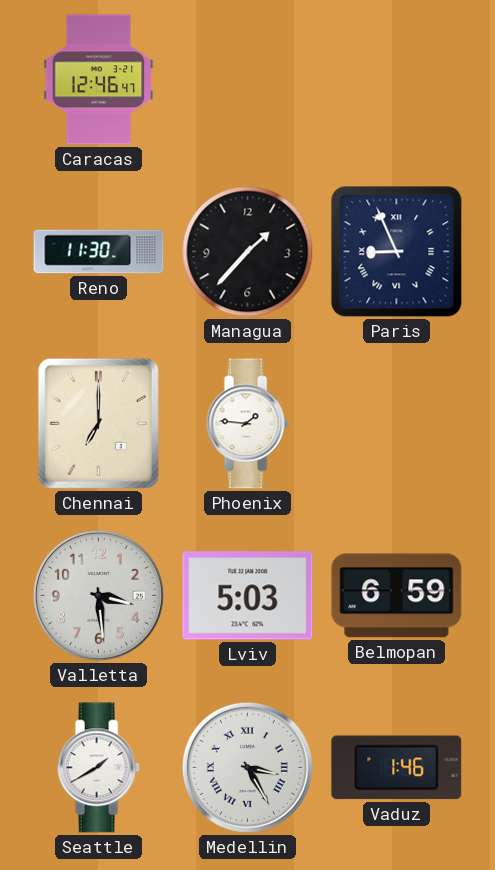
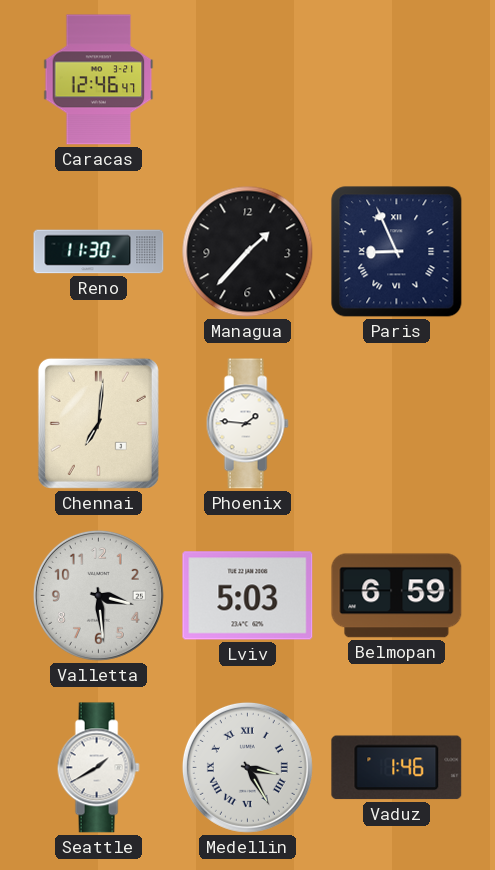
Chennai: 7:00 -> 7:01 (98, 423)
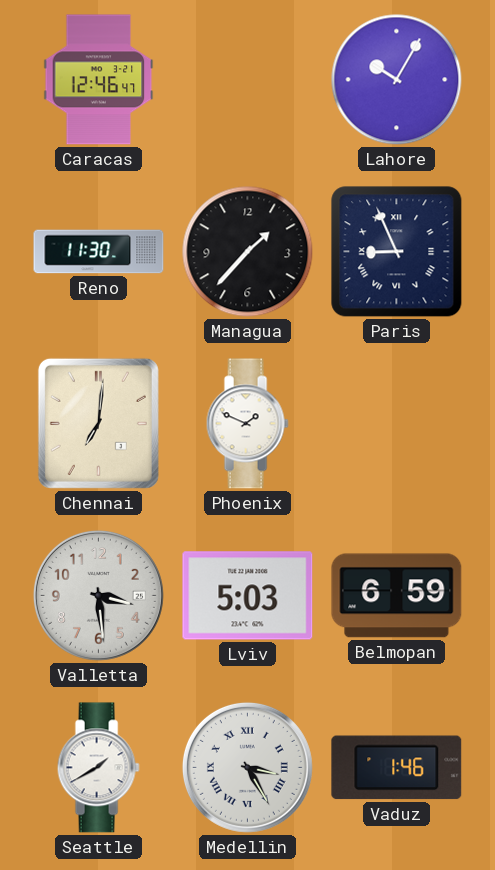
Lahore: none -> 10:05 (397, 80)
Phoenix: 1:46 -> 1:49 (247, 424)
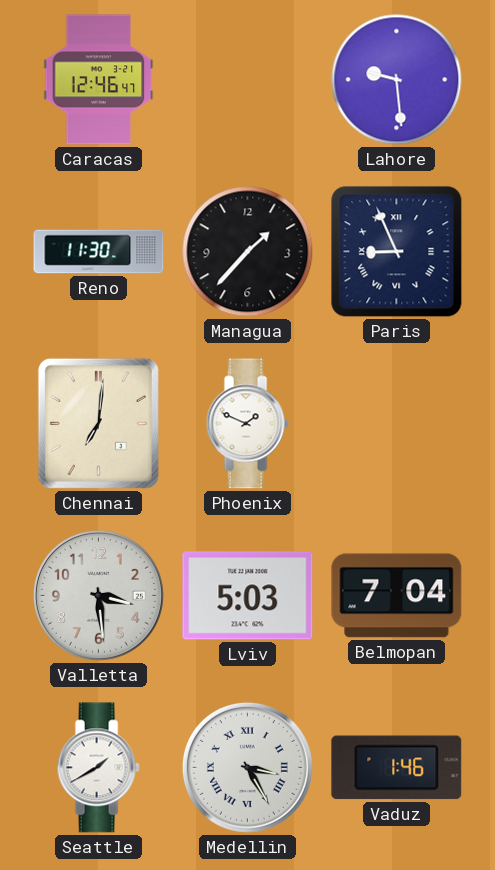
Lahore: 10:05 -> 9:29 (397, 80)
Belmopan: 6:59 -> 7:04 (397, 596)
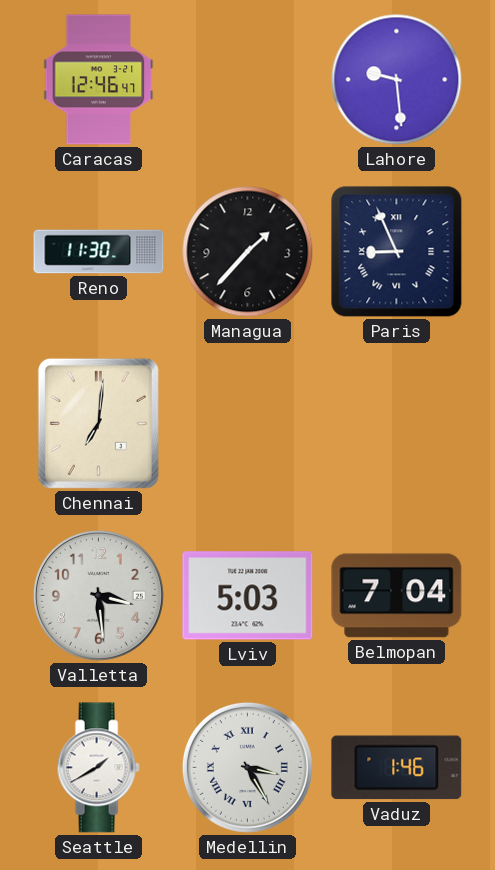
Phoenix: 1:49 -> none (247, 424)
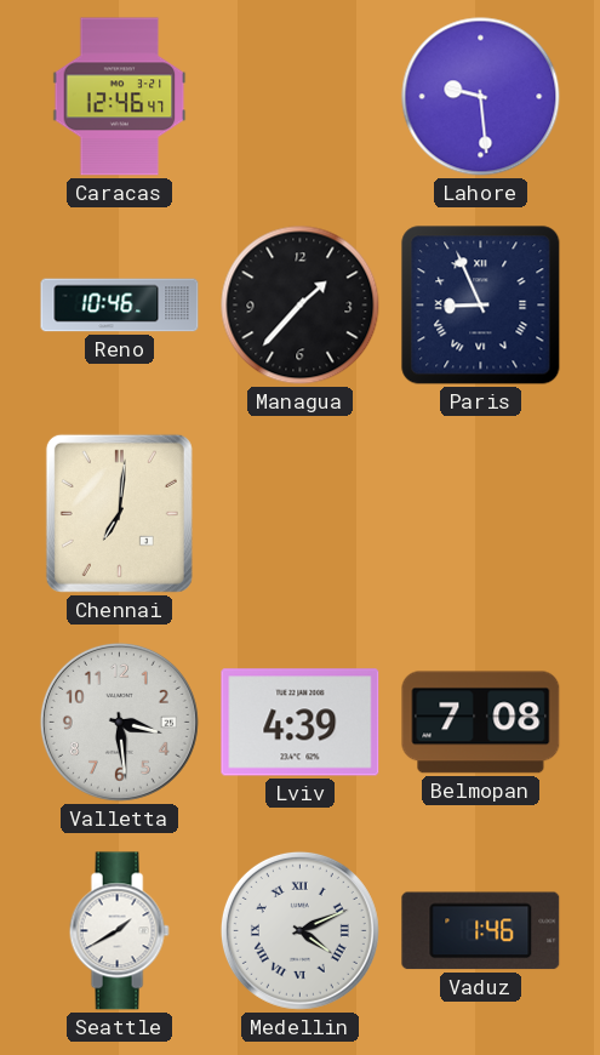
Reno: 11:30 -> 10:46 (120, 306)
Lviv: 5:03 -> 4:39 (301, 723)
Belmopan: 7:04 -> 7:08 (481, 723)
Medellin: 3:25 -> 4:11 (299, 930)
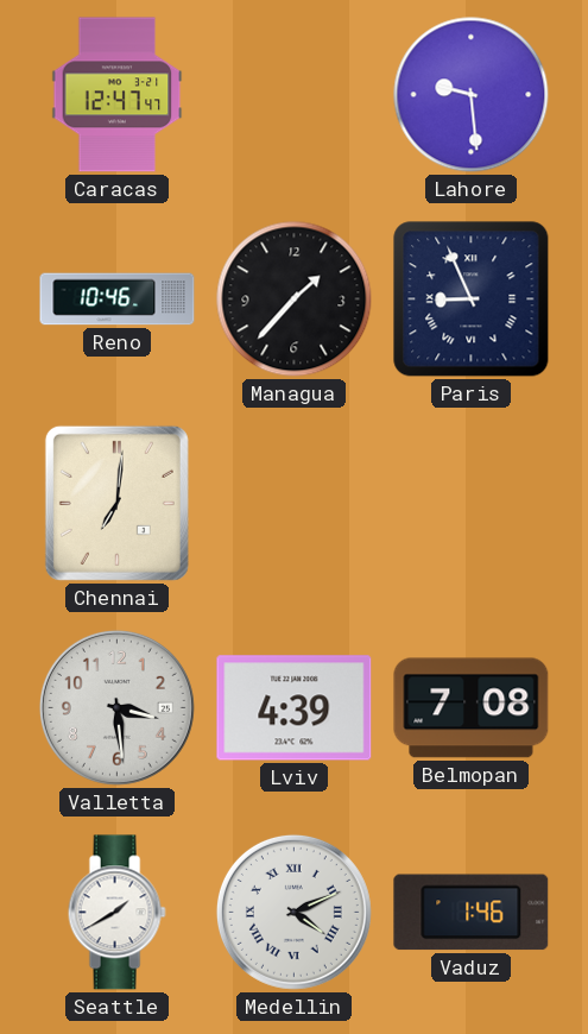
Caracas: 12:46 -> 12:47 (118, 95)
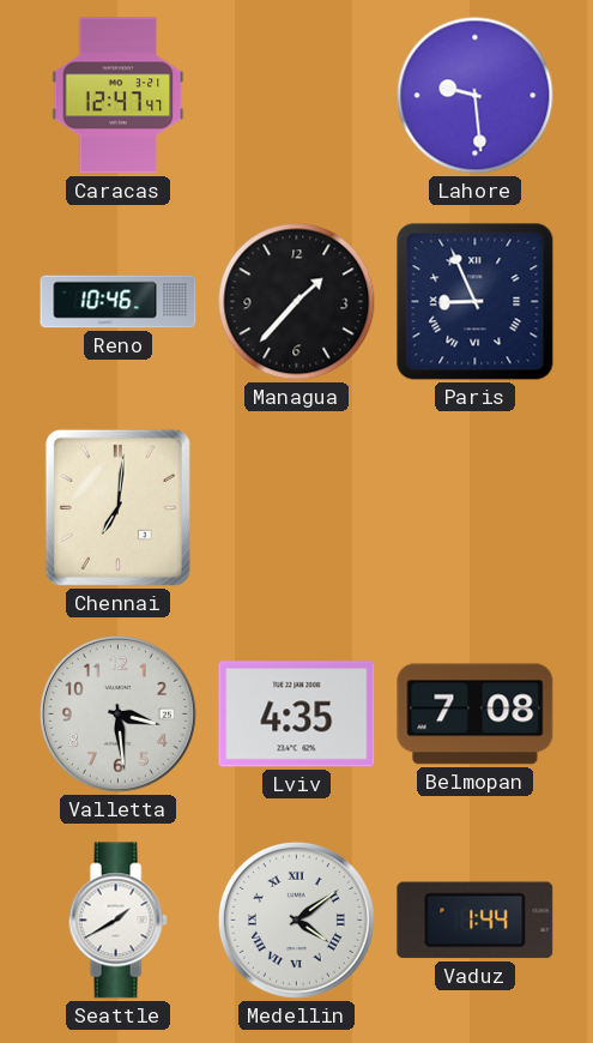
Lviv: 4:39 -> 4:35 (297, 715)
Medellin: 4:11 -> 4:09 (296, 920)
Vaduz: 1:46 -> 1:44 (476, 921)
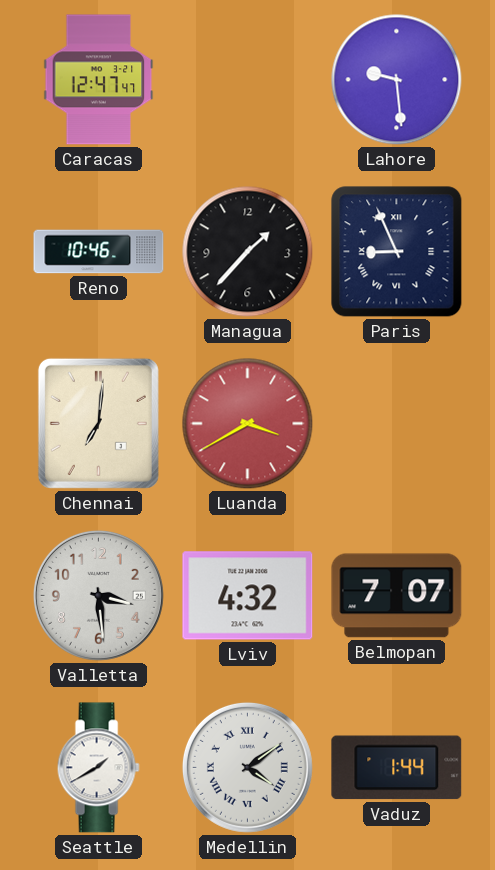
Luanda: none -> 3:40 (248, 424)
Lviv: 4:35 -> 4:32 (248, 596)
Belmopan: 7:08 -> 7:07 (397, 596)
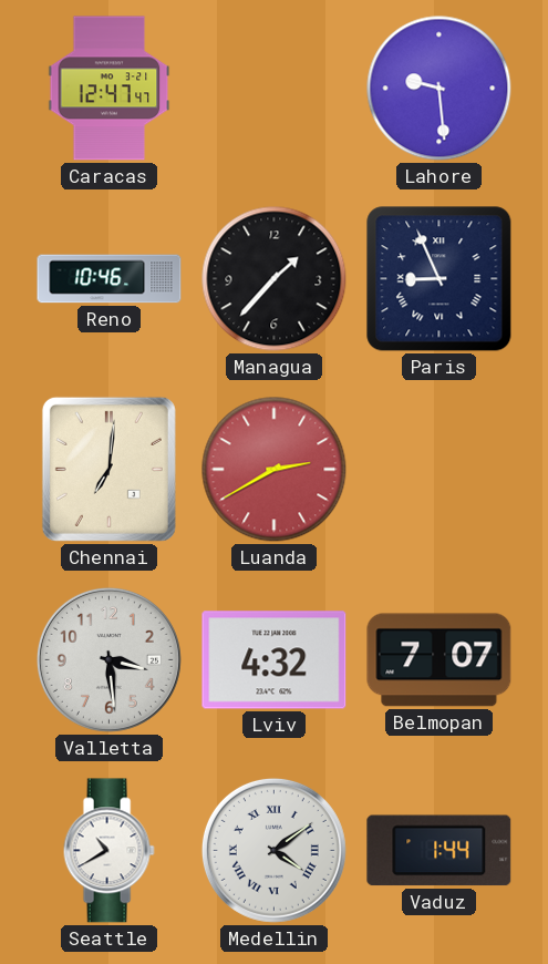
Luanda: 3:40 -> 2:40 (275, 470)
Seattle: 1:40 -> 10:40 (108, 851)
